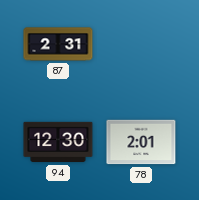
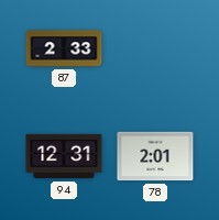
87: 2:31 -> 2:33 (64, 48)
94: 12:30 -> 12:31 (64, 156)
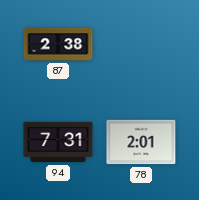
87: 2:33 -> 2:38 (58, 44)
94: 12:31 -> 7:31 (58, 142)
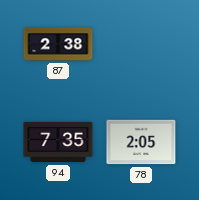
94: 7:31 -> 7:35 (58, 142)
78: 2:01 -> 2:05 (141, 142)
